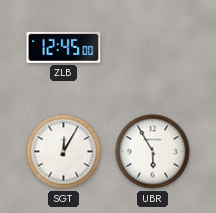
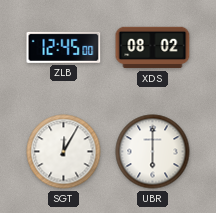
XDS: none -> 08:02 (153, 48)
UBR: 5:55 -> 6:00 (153, 152)
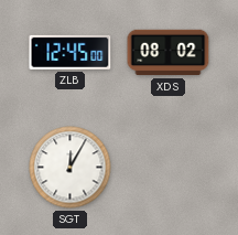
UBR: 6:00 -> none (153, 152)
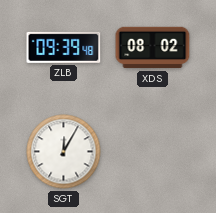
ZLB: 12:45 -> 09:39 (64, 47)
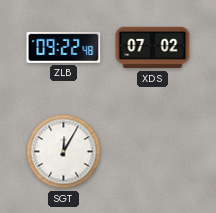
ZLB: 09:39 -> 09:22 (64, 47)
XDS: 08:02 -> 07:02 (153, 48)
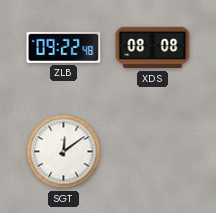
XDS: 07:02 -> 08:08 (153, 48)
SGT: 12:05 -> 12:09 (64, 152)
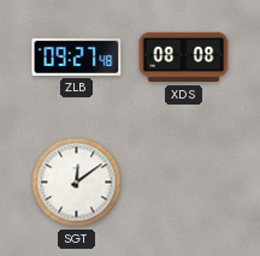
ZLB: 09:22 -> 09:27 (77, 56)
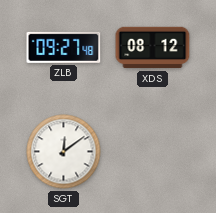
XDS: 08:08 -> 08:12 (153, 48)
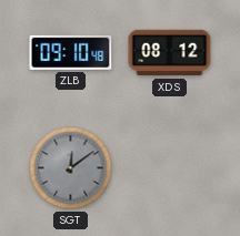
ZLB: 09:27 -> 09:10 (71, 52)
SGT dial: white -> grey (71, 168)
